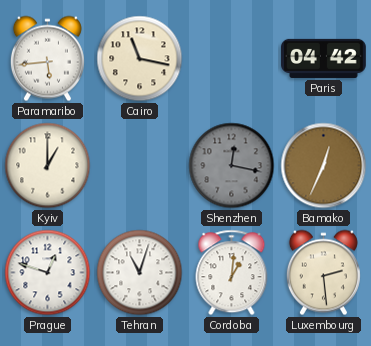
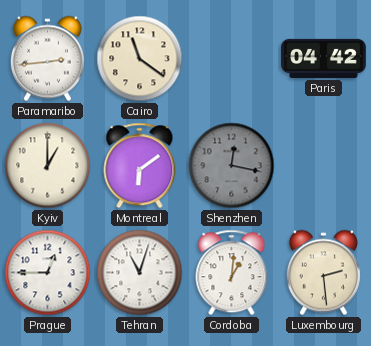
Paramaribo: 5:44 -> 2:44 (47, 59)
Cairo: 11:17 -> 11:21 (140, 59)
Montreal: none -> 6:09 (140, 166)
Bamako: 12:34 -> none (324, 166)
Prague: 12:48 -> 12:45 (48, 273)
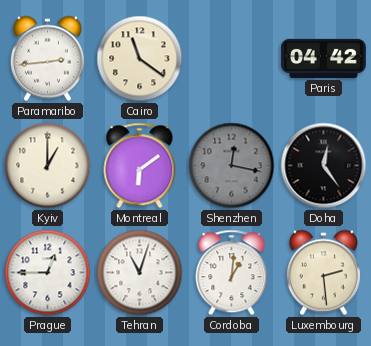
Doha: none -> 12:24 (324, 166)
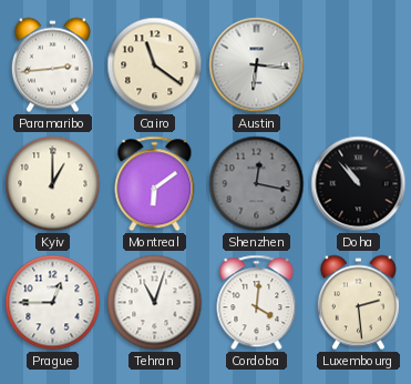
Austin: none -> 6:16 (257, 65)
Paris: 04:42 -> none (324, 58)
Doha: 12:24 -> 10:53 (359, 184)
Cordoba: 1:01 -> 4:01 (257, 303)
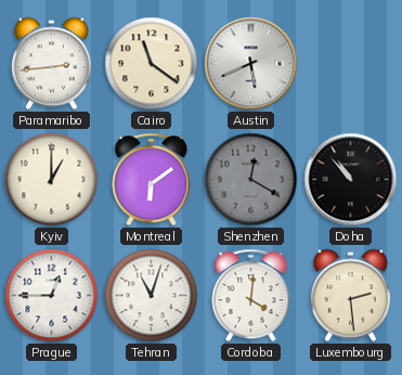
Austin: 6:16 -> 5:41 (251, 64)
Shenzhen: 12:17 -> 12:20 (251, 180)
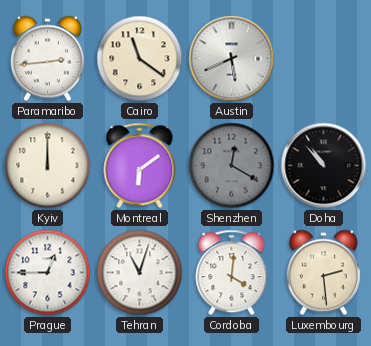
Kyiv: 1:00 -> 12:00 (48, 166)
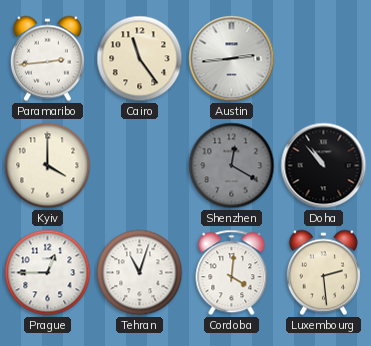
Cairo: 11:21 -> 11:24 (140, 59)
Austin: 5:41 -> 2:44 (232, 59)
Kyiv: 12:00 -> 4:00 (48, 166)
Montreal: 6:09 -> none (140, 166)
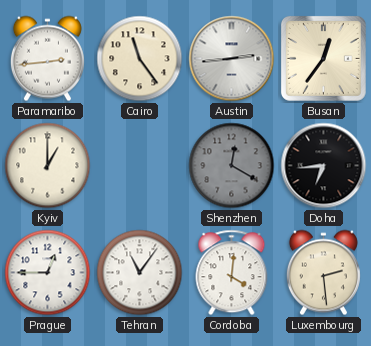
Busan: none -> 12:36 (323, 58)
Kyiv: 4:00 -> 1:00 (48, 166)
Doha: 10:53 -> 6:44 (324, 166)
Tehran: 11:03 -> 11:06 (140, 273)
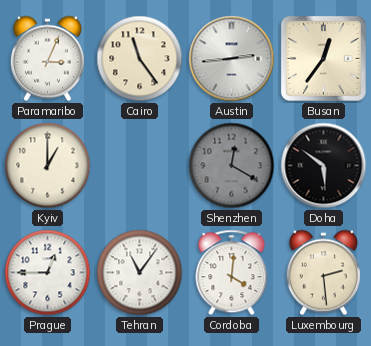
Paramaribo: 2:44 -> 3:04 (47, 59)
Doha: 6:44 -> 5:51 (324, 166)
